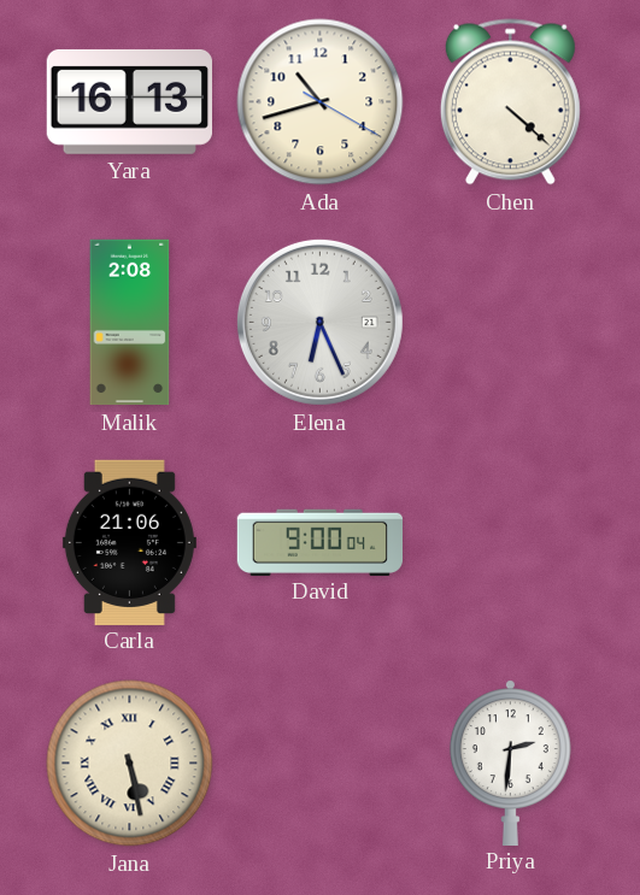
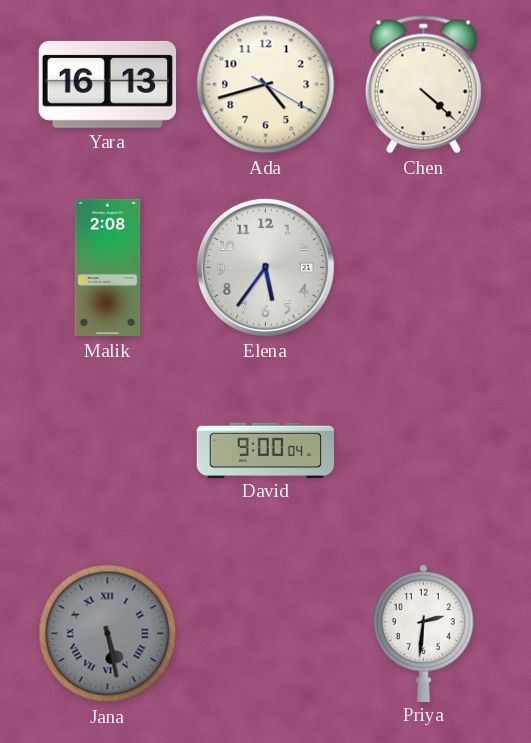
Ada: 10:42 -> 4:42 (266, 85)
Elena: 6:26 -> 5:36 (265, 267)
Carla: 21:06 -> none (129, 542)
Jana dial: cream -> grey (108, 634)
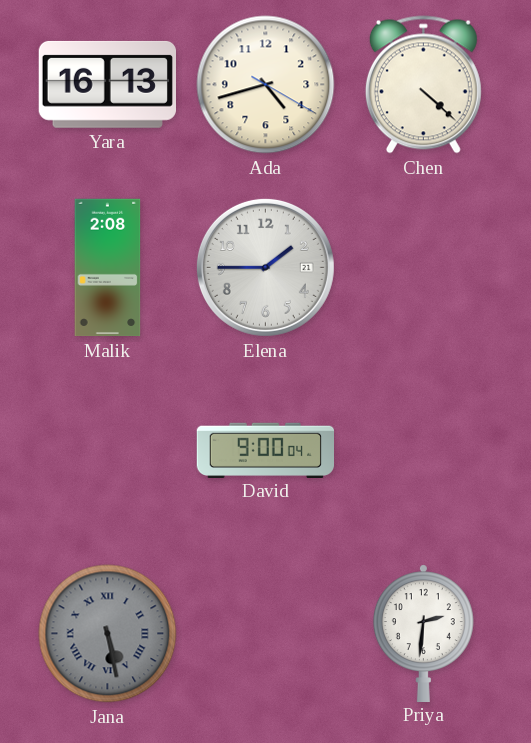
Elena: 5:36 -> 1:45 (265, 267)
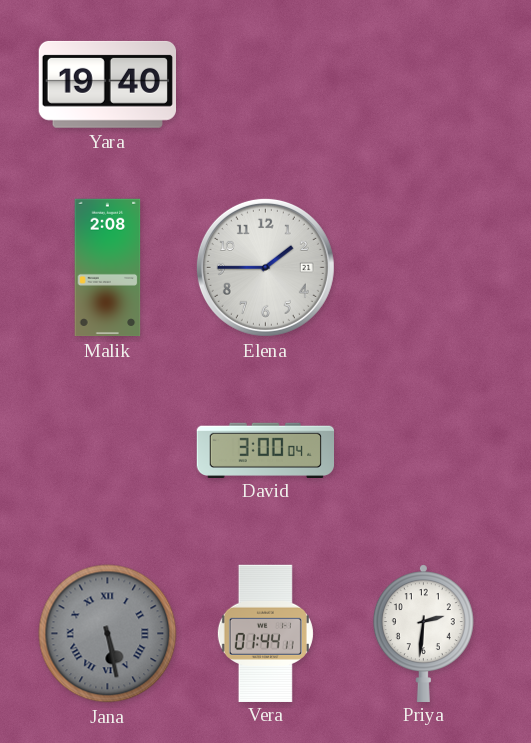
Yara: 16:13 -> 19:40 (107, 84)
Ada: 4:42 -> none (266, 85)
Chen: 4:22 -> none (423, 85)
David: 9:00 -> 3:00 (265, 450)
Vera: none -> 01:44 (265, 633)
